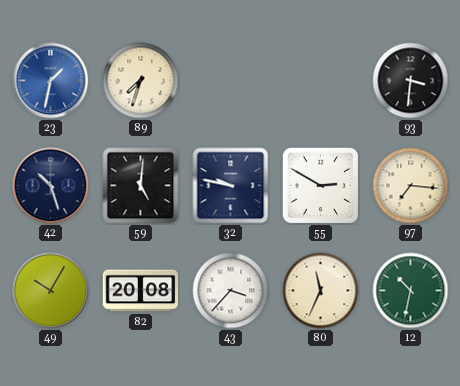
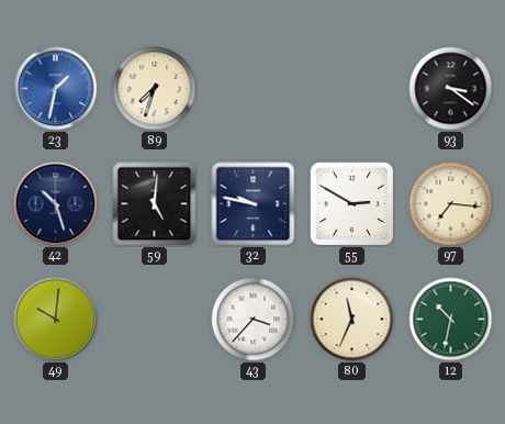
93: 3:31 -> 3:21 (451, 89)
49: 10:05 -> 10:01 (56, 320)
82: 20:08 -> none (141, 291)
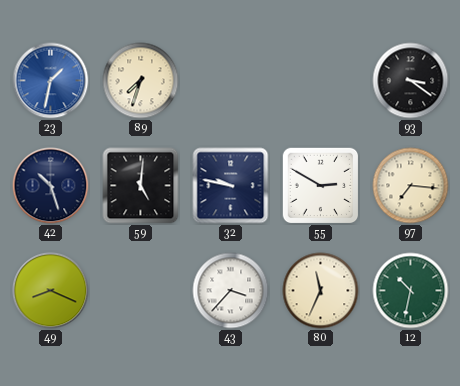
49: 10:01 -> 8:19 (51, 291)
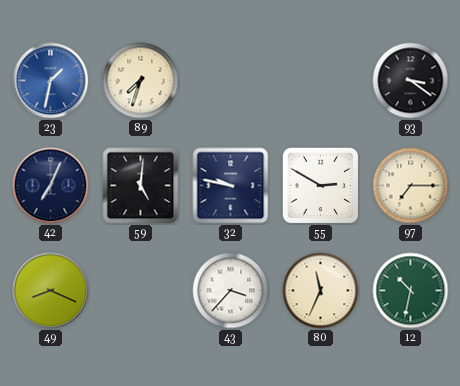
42: 10:27 -> 7:04 (51, 186)
97: 7:16 -> 7:15 (411, 186)
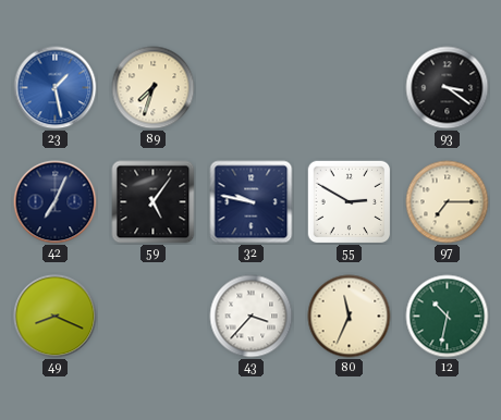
23: 1:32 -> 1:28 (56, 88)
59: 5:01 -> 5:06 (154, 202)
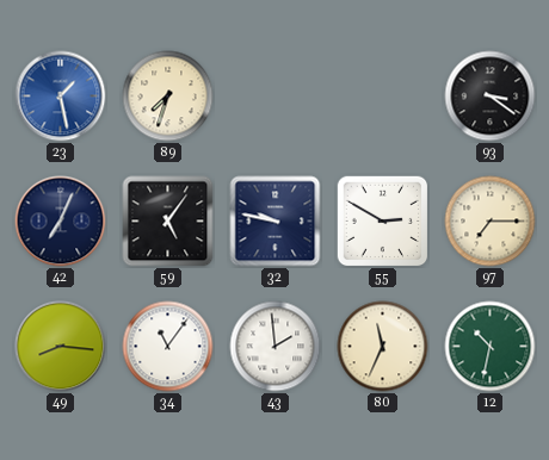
49: 8:19 -> 8:16 (61, 347)
34: none -> 11:06 (168, 347)
43: 3:37 -> 1:59 (276, 347)
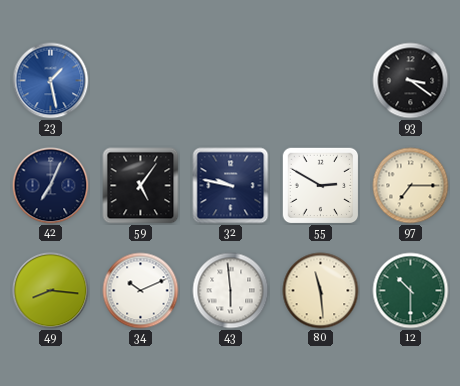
89: 7:33 -> none (168, 97)
34: 11:06 -> 10:11 (141, 291)
43: 1:59 -> 5:59 (231, 291)
80: 11:34 -> 11:29 (321, 291)
12: 10:32 -> 10:30 (411, 291)
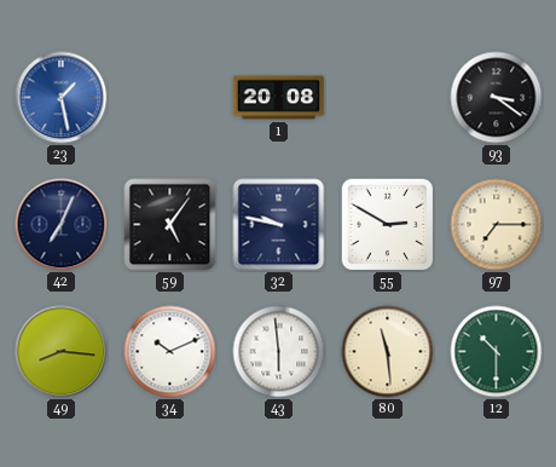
1: none -> 20:08 (279, 98)
